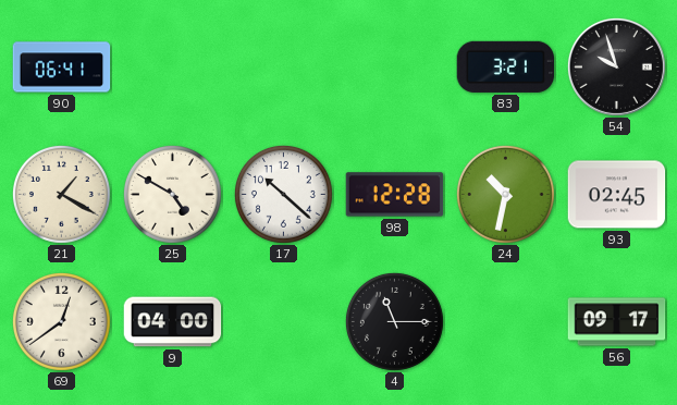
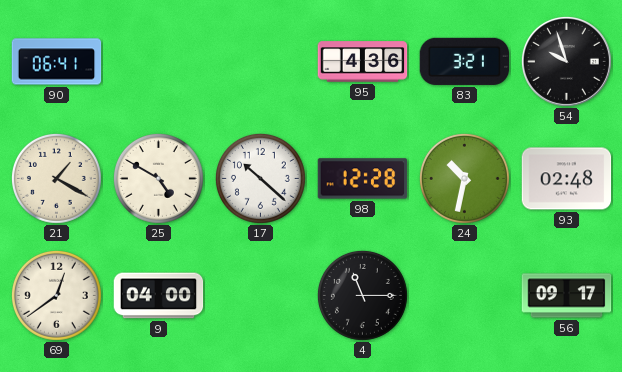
95: none -> 4:36 (363, 62)
93: 02:45 -> 02:48 (567, 179)
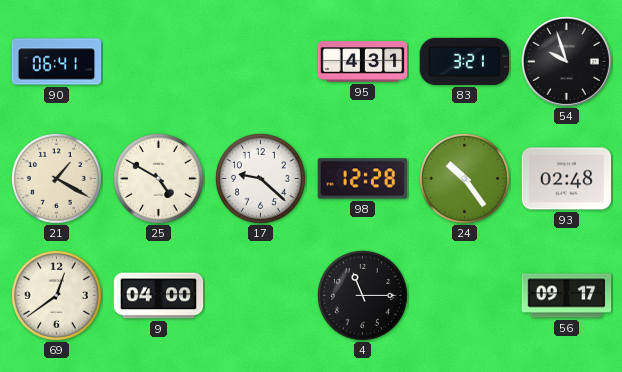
95: 4:36 -> 4:31 (363, 62)
17: 10:22 -> 9:22 (260, 178)
24: 10:32 -> 10:24 (464, 178)
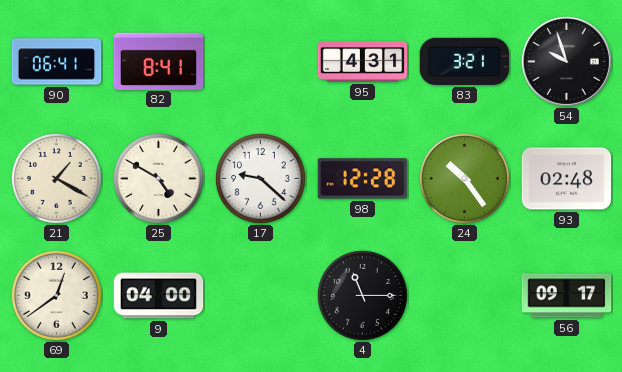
82: none -> 8:41 (159, 61)
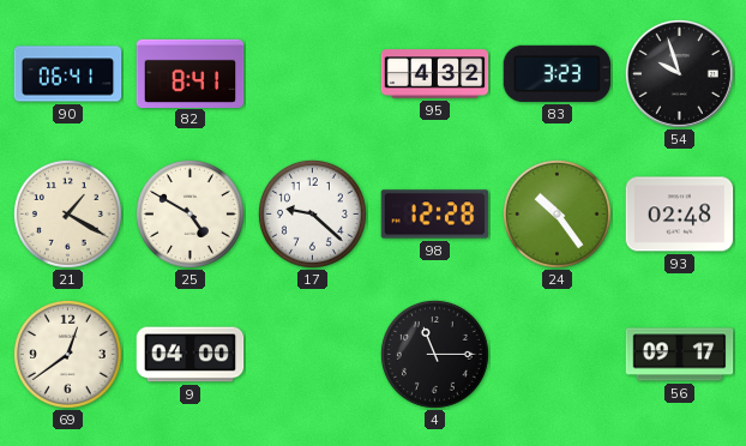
95: 4:31 -> 4:32 (435, 74)
83: 3:21 -> 3:23 (558, 73)
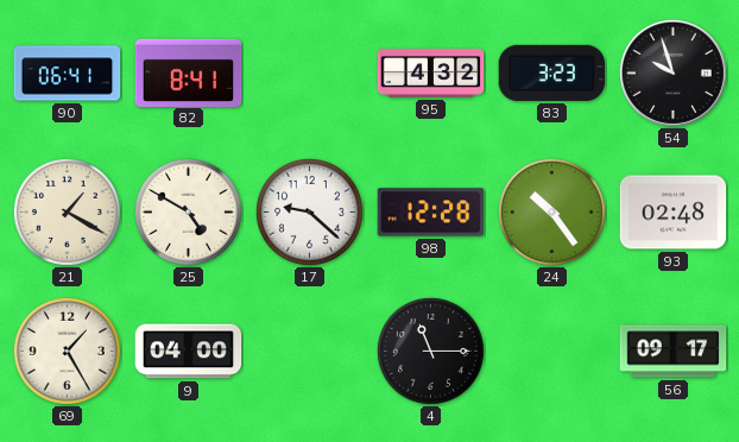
69: 12:39 -> 1:25 (67, 351)
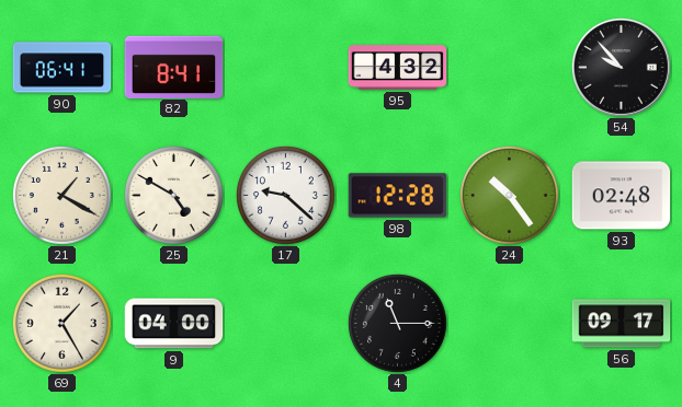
83: 3:23 -> none (552, 72)
54: 9:57 -> 9:53 (621, 67)
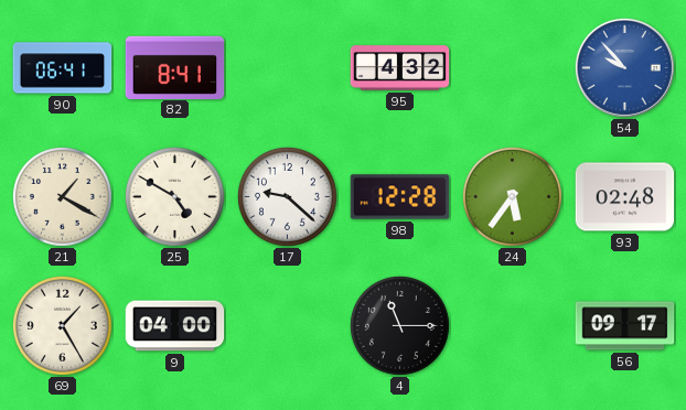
54 dial: black -> blue (624, 67)
24: 10:24 -> 5:36 (512, 196)
